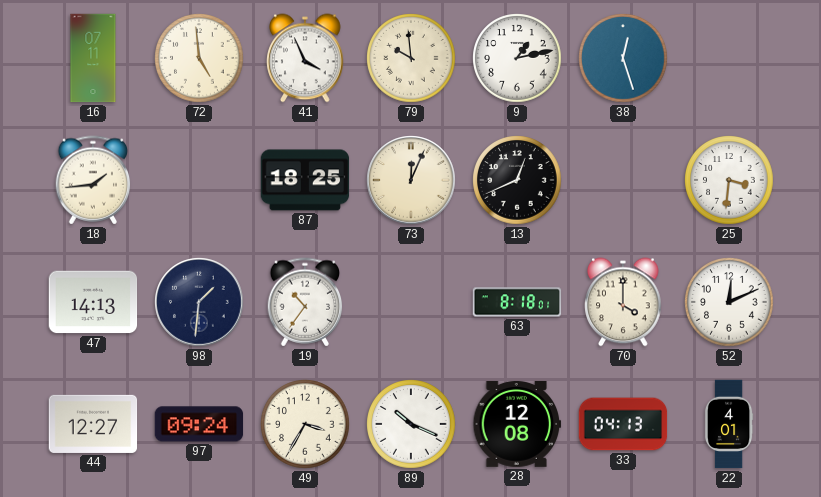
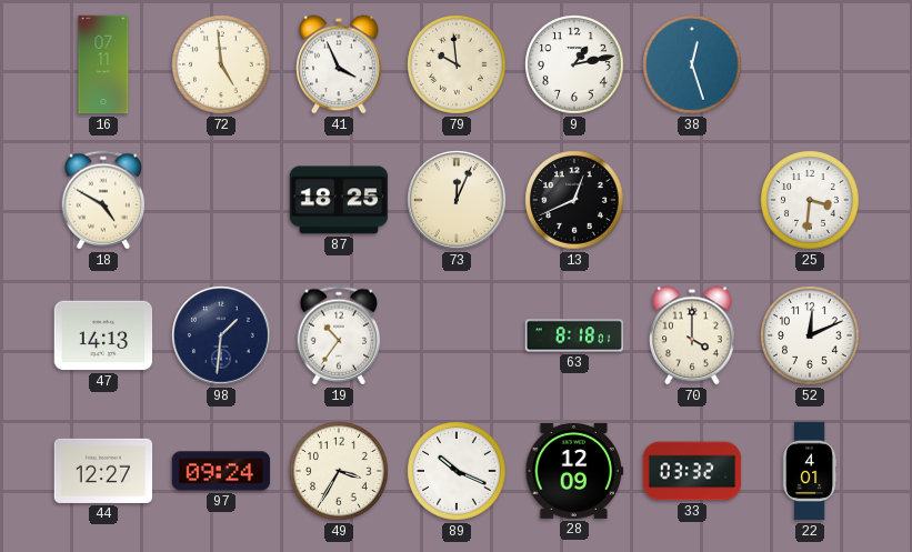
18: 1:44 -> 4:50 (103, 200)
28: 12:08 -> 12:09 (574, 471)
33: 04:13 -> 03:32 (692, 471)
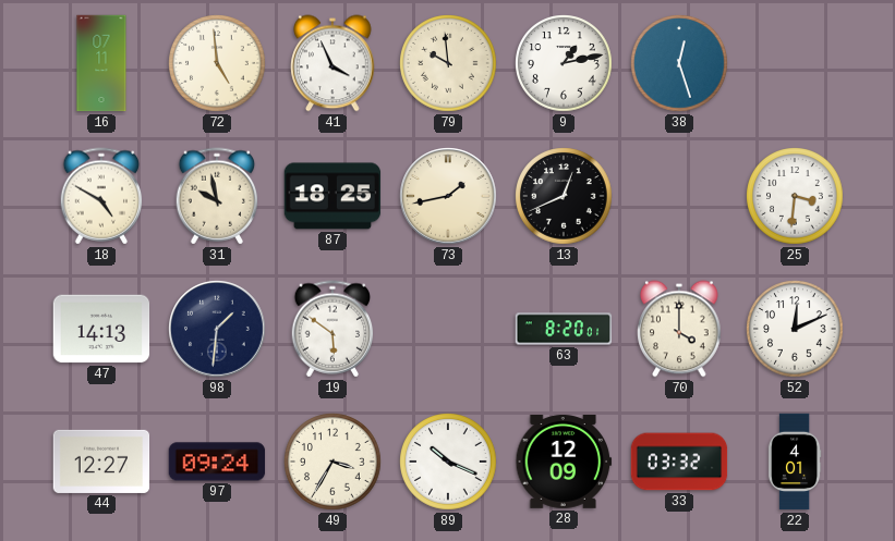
31: none -> 9:58 (217, 196)
73: 12:04 -> 1:43 (448, 196)
19: 10:36 -> 5:51 (332, 329)
63: 8:18 -> 8:20 (564, 329)
